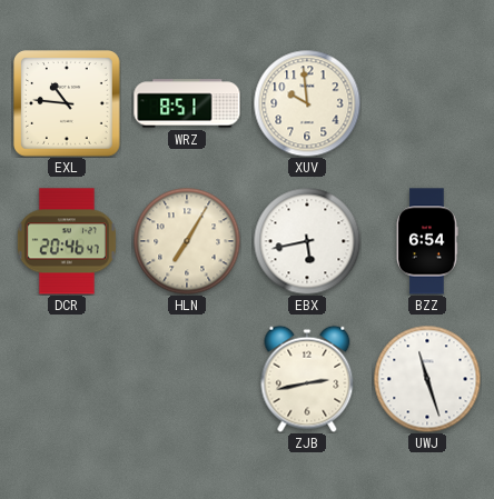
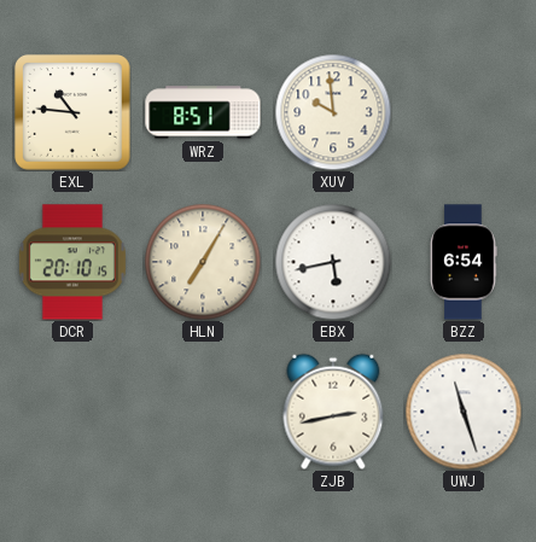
DCR: 20:46 -> 20:10 (72, 262)
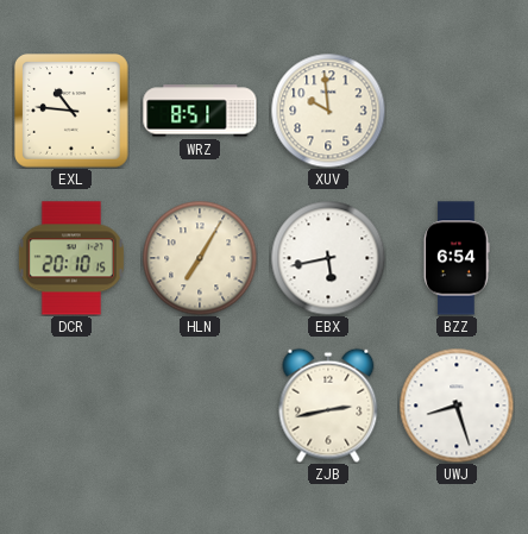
UWJ: 11:27 -> 8:27 (457, 406)
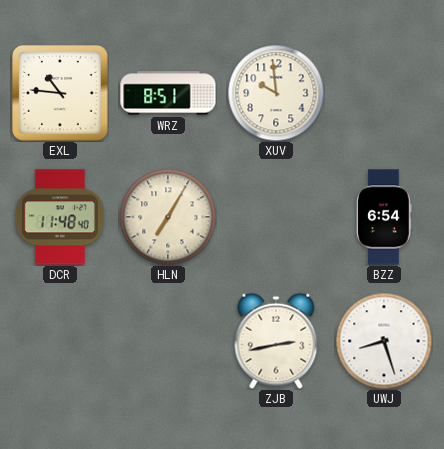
DCR: 20:10 -> 11:48 (60, 217)
EBX: 5:43 -> none (328, 258)
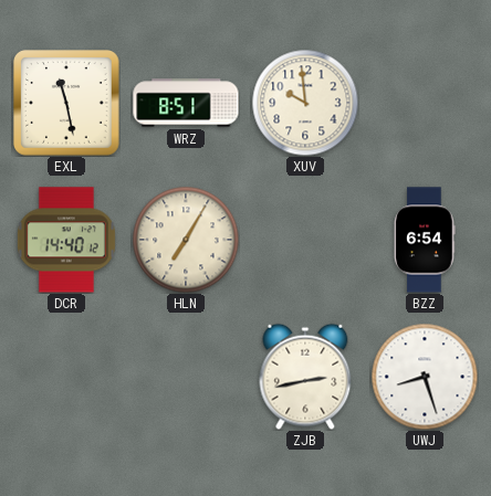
EXL: 10:46 -> 11:28 (66, 103)
DCR: 11:48 -> 14:40 (66, 240)
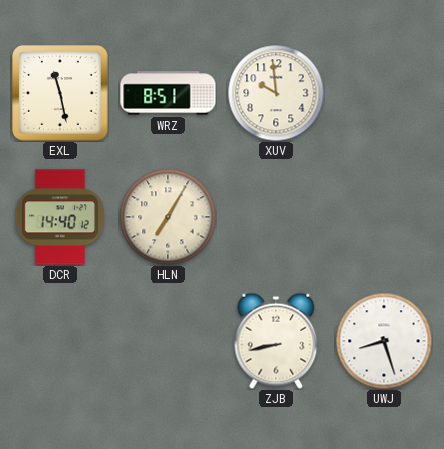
BZZ: 6:54 -> none (425, 240)
ZJB: 2:43 -> 8:43 (276, 341)
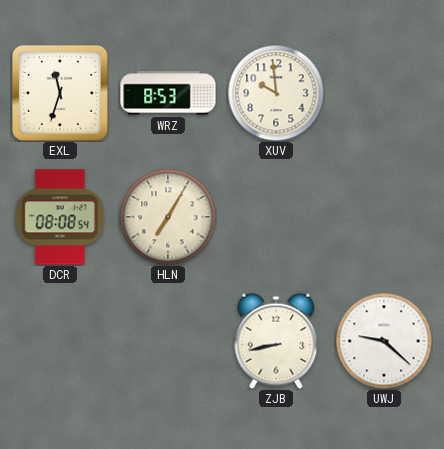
EXL: 11:28 -> 11:33 (60, 93)
WRZ: 8:51 -> 8:53 (168, 93)
DCR: 14:40 -> 08:08 (60, 217)
UWJ: 8:27 -> 9:22 (384, 341)
